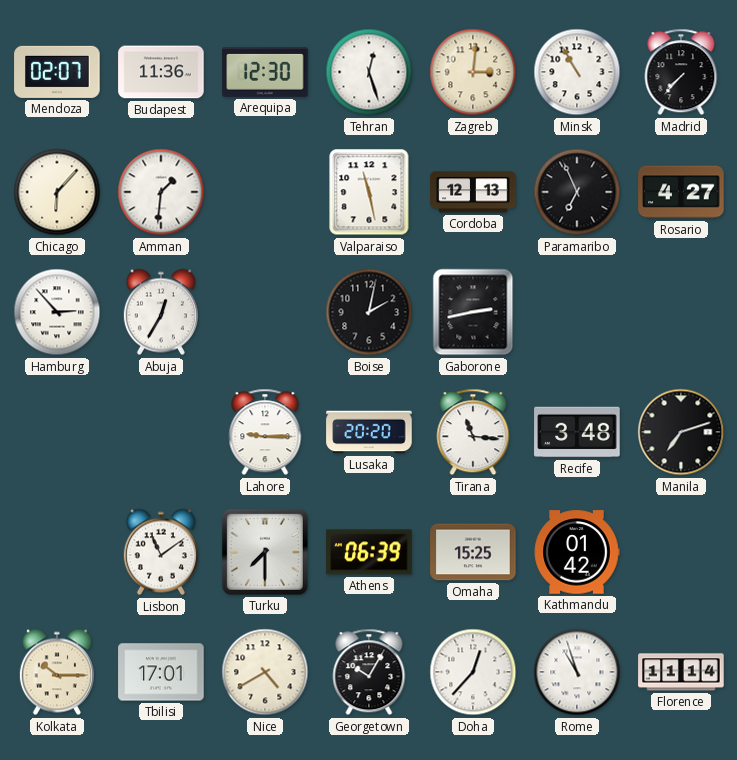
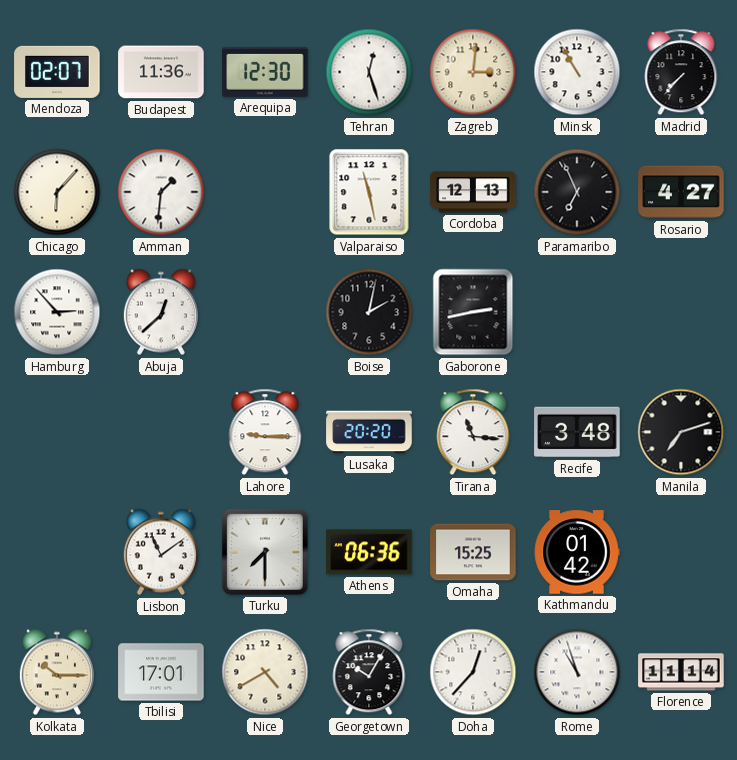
Abuja: 12:35 -> 12:38 (161, 312)
Athens: 06:39 -> 06:36 (369, 552)
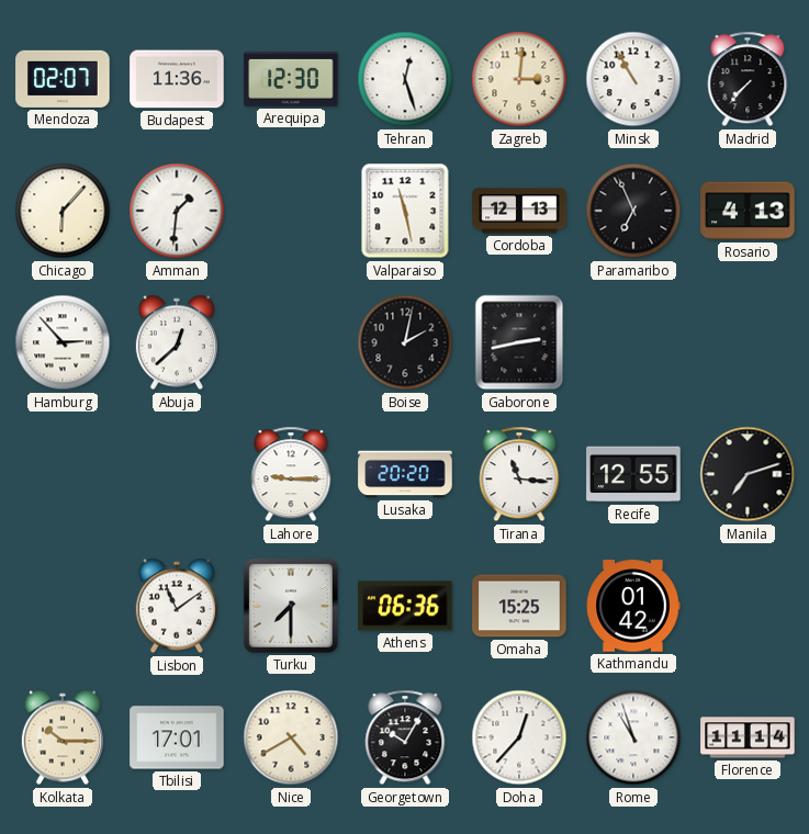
Rosario: 4:27 -> 4:13 (748, 211)
Recife: 3:48 -> 12:55 (633, 474)
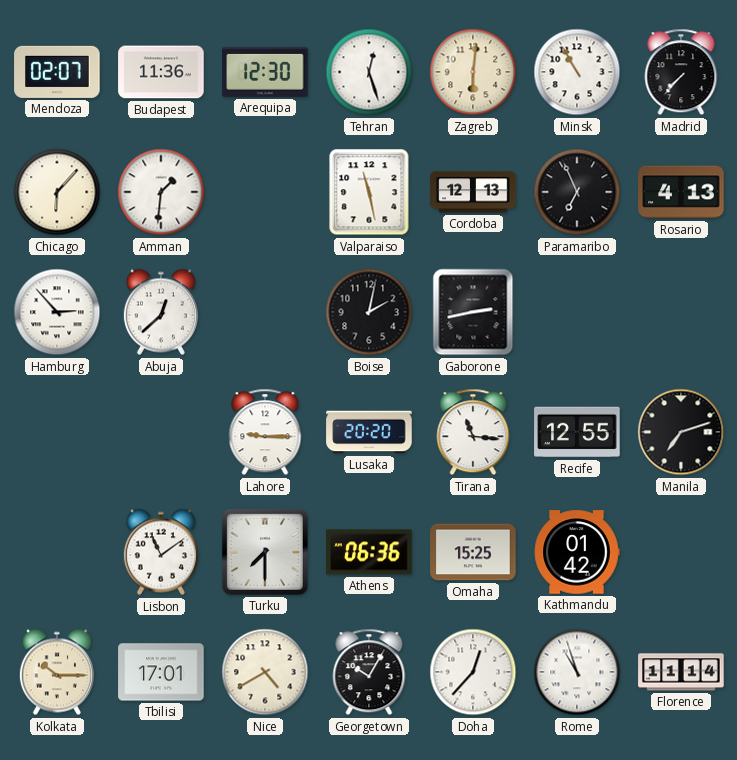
Zagreb: 3:01 -> 6:01 (473, 72)
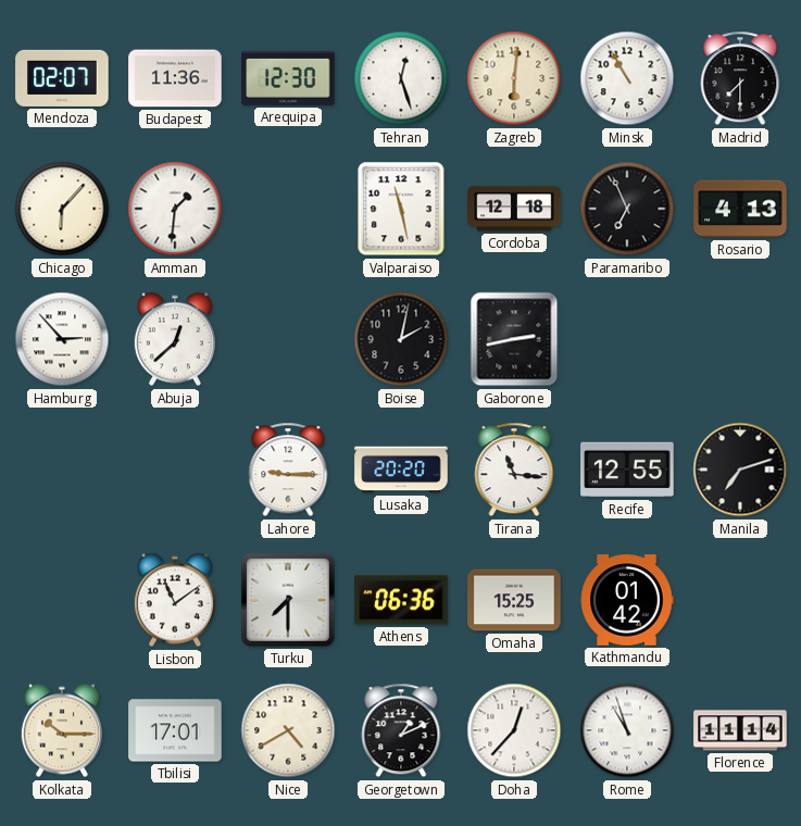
Madrid: 7:37 -> 7:30 (740, 78)
Cordoba: 12:13 -> 12:18 (514, 209)
Georgetown: 10:05 -> 1:11 (401, 730)
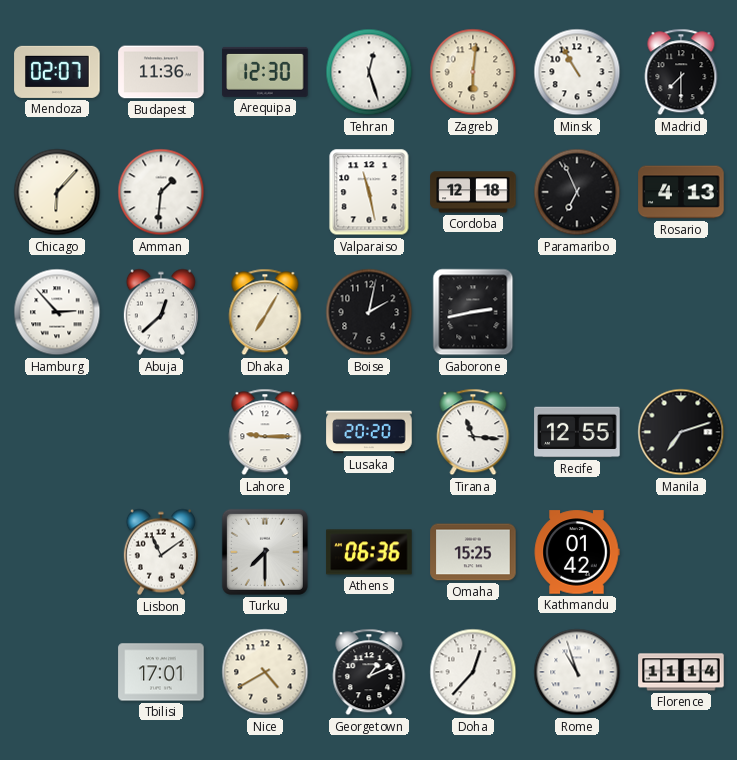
Dhaka: none -> 7:05 (265, 312)
Kolkata: 10:15 -> none (62, 730)
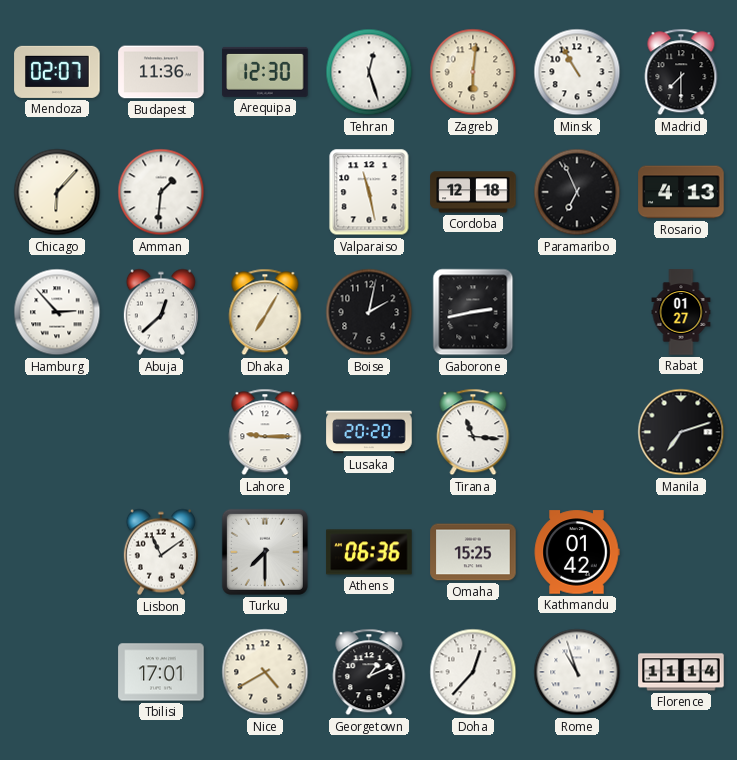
Rabat: none -> 01:27 (681, 312)
Recife: 12:55 -> none (577, 432)
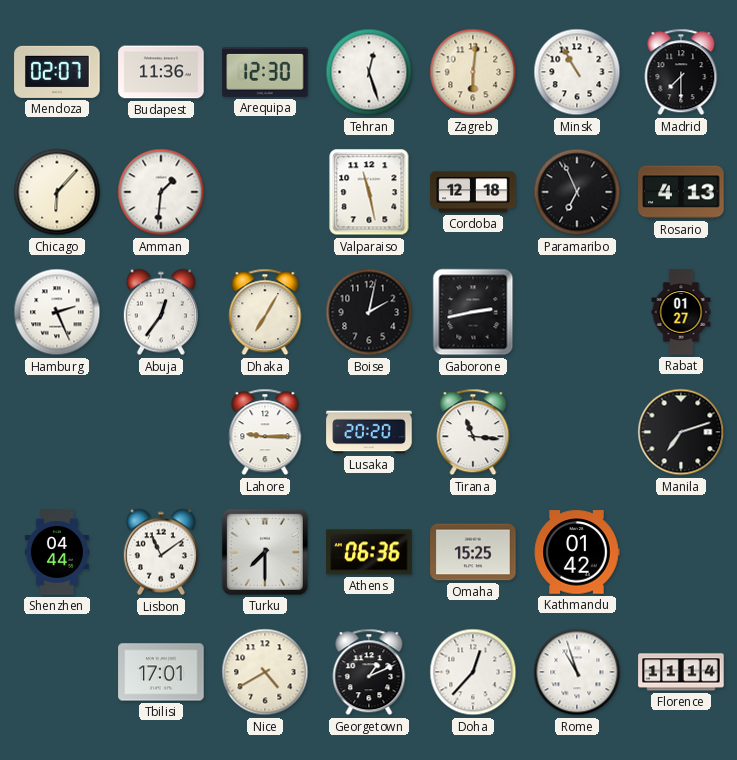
Hamburg: 2:53 -> 2:26 (57, 312)
Abuja: 12:38 -> 12:36 (161, 312)
Shenzhen: none -> 04:44 (57, 552)
